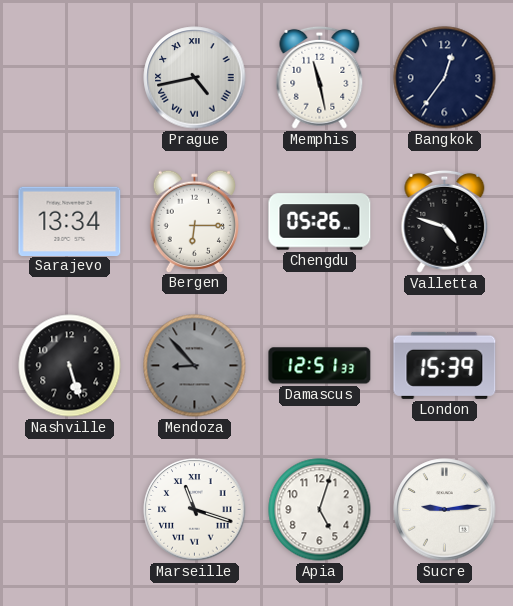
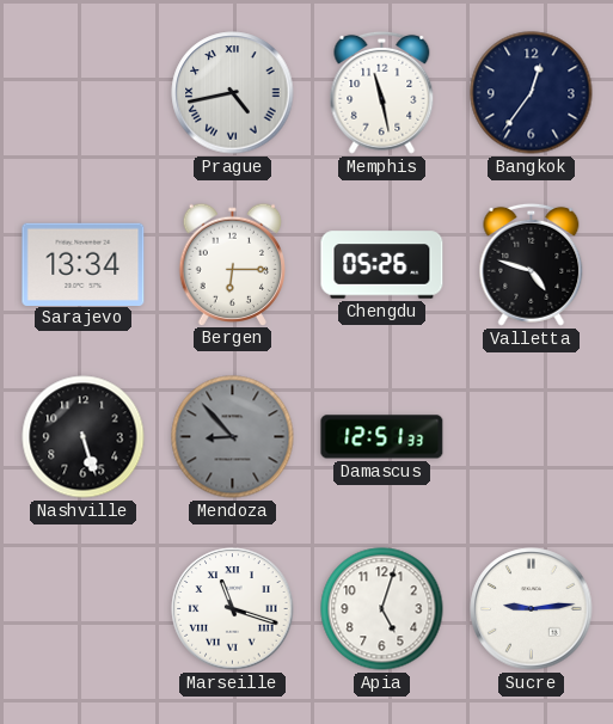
London: 15:39 -> none (445, 365)
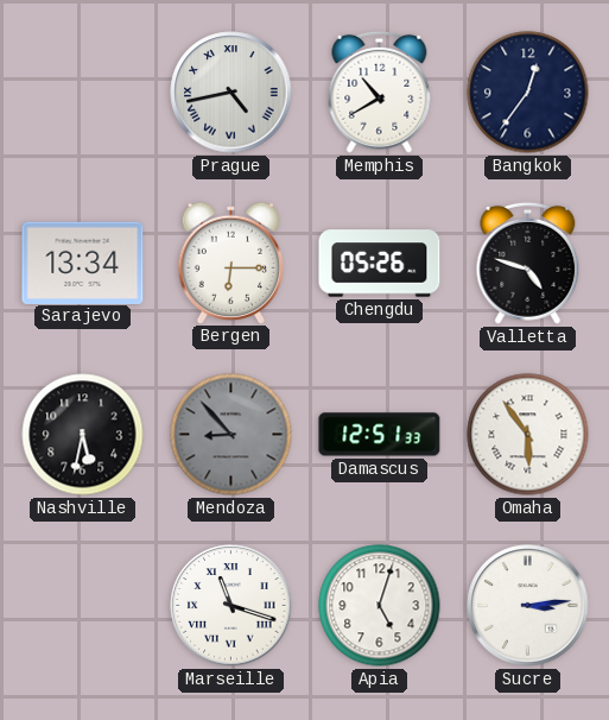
Memphis: 11:28 -> 10:40 (380, 91)
Nashville: 5:27 -> 5:32 (83, 435)
Omaha: none -> 5:54 (528, 435)
Sucre: 9:14 -> 3:14 (528, 606)
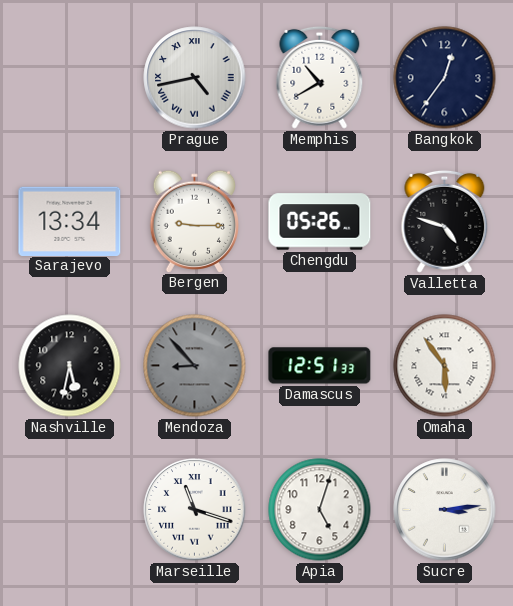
Bergen: 6:15 -> 9:15 (194, 221)
